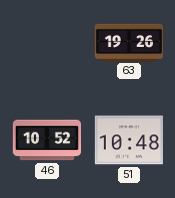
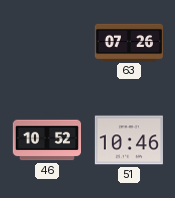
63: 19:26 -> 07:26 (128, 42)
51: 10:48 -> 10:46 (129, 140)
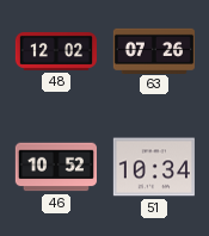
48: none -> 12:02 (55, 51)
51: 10:46 -> 10:34 (154, 167)
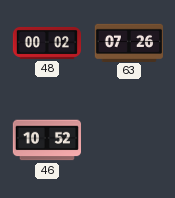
48: 12:02 -> 00:02 (46, 43)
51: 10:34 -> none (154, 167)
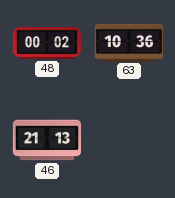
63: 07:26 -> 10:36 (128, 42)
46: 10:52 -> 21:13 (46, 140)
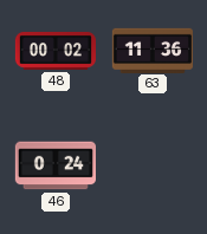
63: 10:36 -> 11:36 (151, 50)
46: 21:13 -> 0:24 (54, 165)
